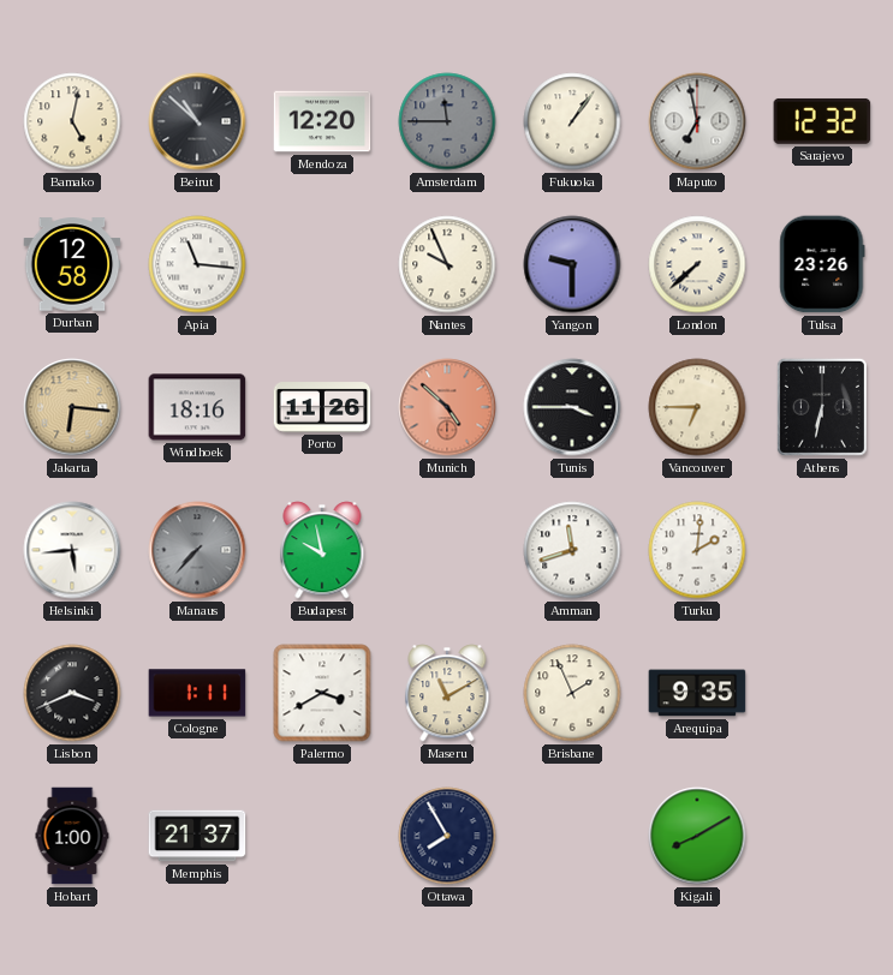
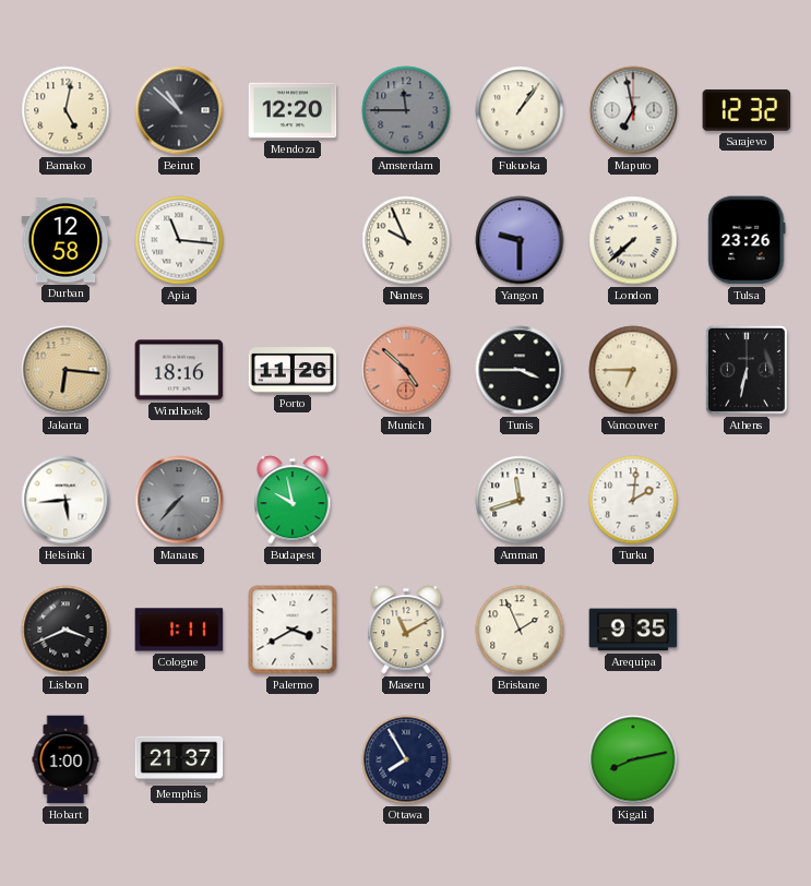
Kigali: 8:10 -> 8:13 (633, 759)
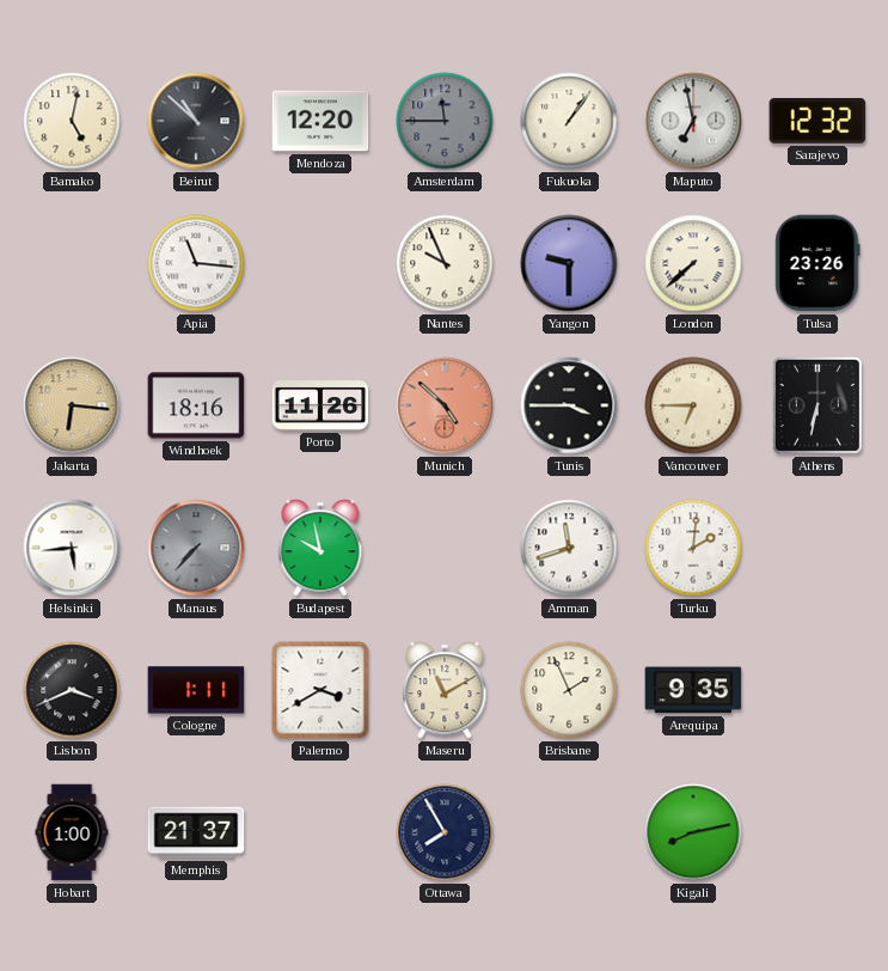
Durban: 12:58 -> none (65, 240)
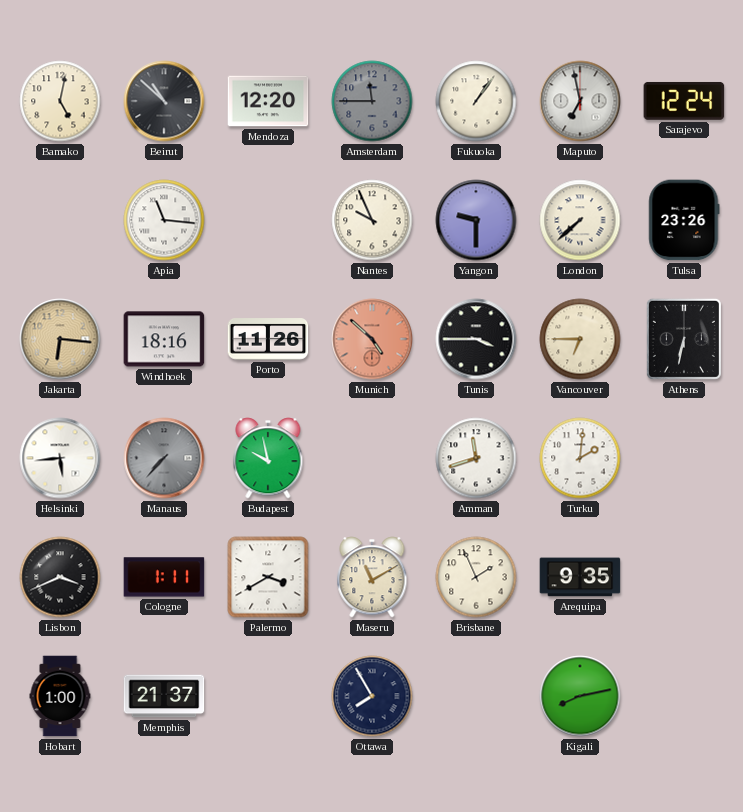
Sarajevo: 12:32 -> 12:24 (684, 101)
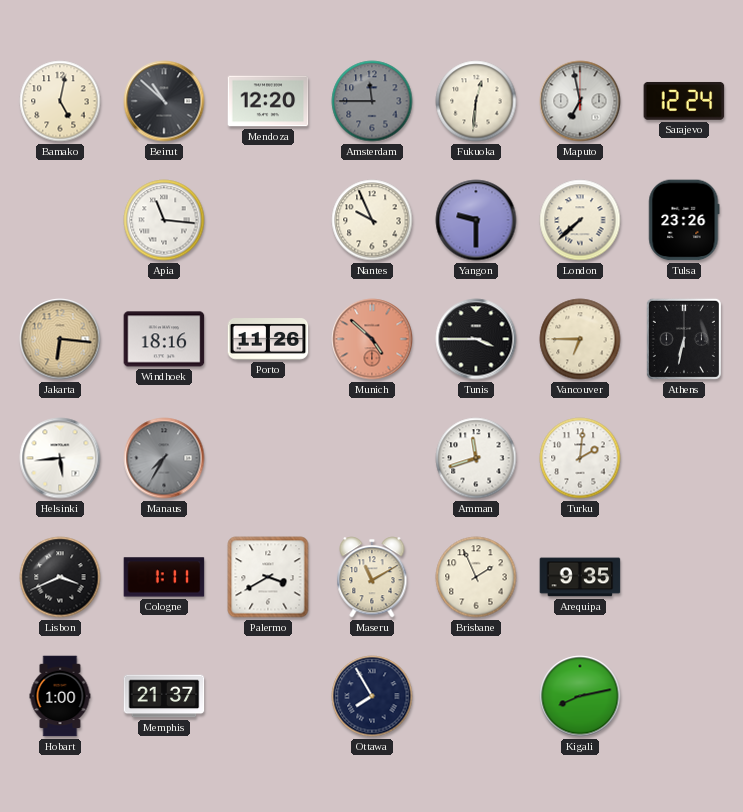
Fukuoka: 1:06 -> 12:31 (476, 101)
Manaus: 7:37 -> 7:35 (164, 458)
Budapest: 9:58 -> none (268, 458)
